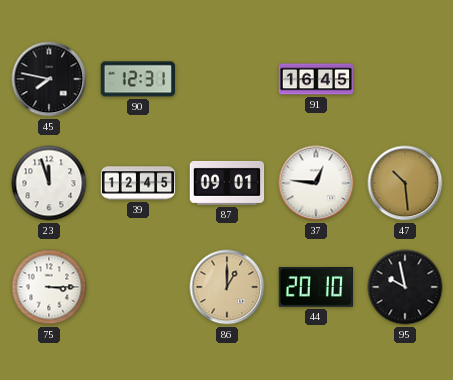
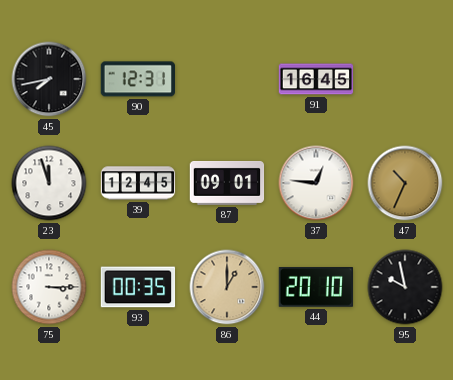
45: 7:47 -> 7:43 (49, 79)
47: 10:29 -> 10:34 (405, 183)
93: none -> 00:35 (138, 287)
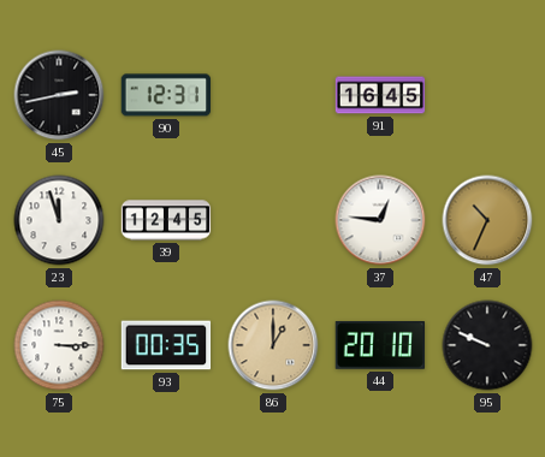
45: 7:43 -> 2:43 (59, 95)
87: 09:01 -> none (227, 183)
95: 9:58 -> 9:49 (487, 345)
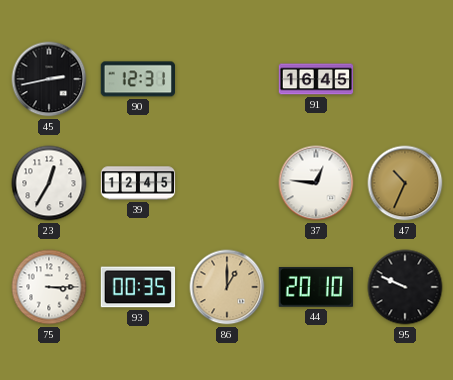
23: 11:57 -> 12:35 (49, 183)
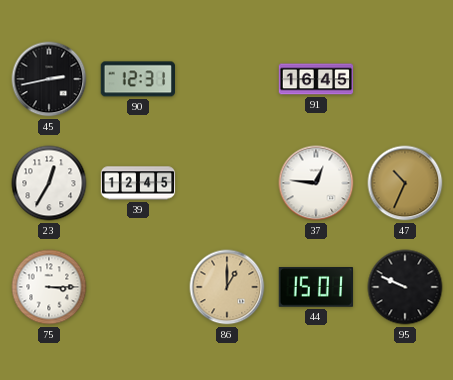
93: 00:35 -> none (138, 287)
44: 20:10 -> 15:01 (316, 288)
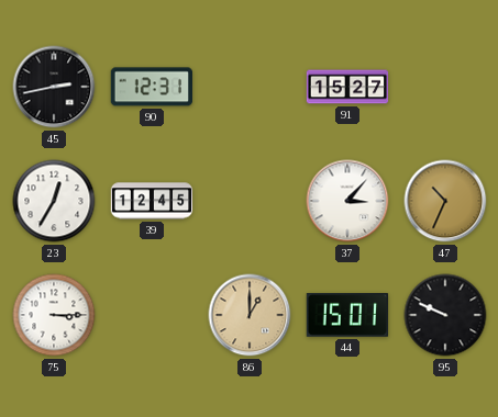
91: 16:45 -> 15:27 (347, 87)
37: 12:46 -> 3:07 (347, 201)
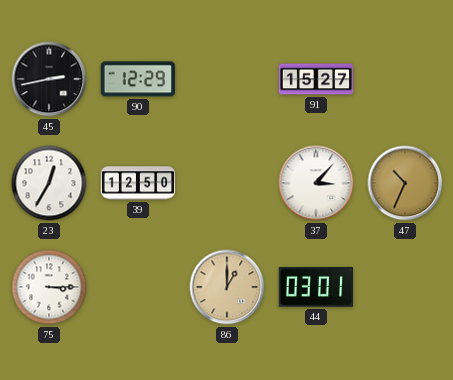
90: 12:31 -> 12:29 (137, 79)
39: 12:45 -> 12:50 (138, 183)
44: 15:01 -> 03:01 (316, 288)
95: 9:49 -> none (445, 315)
